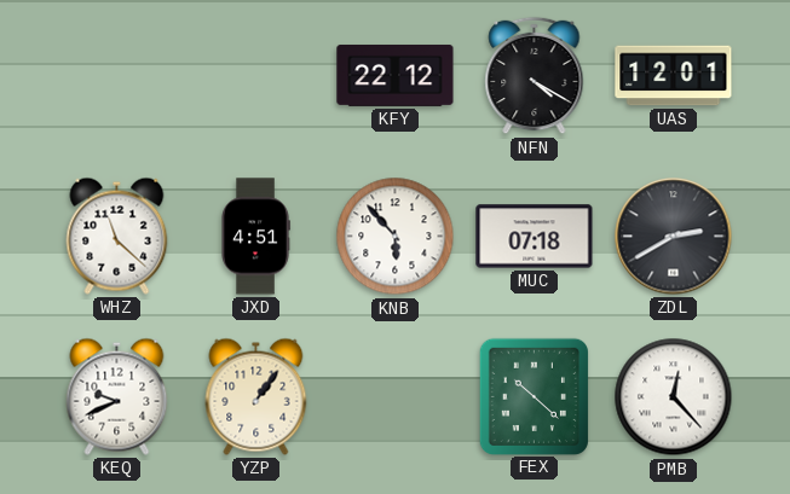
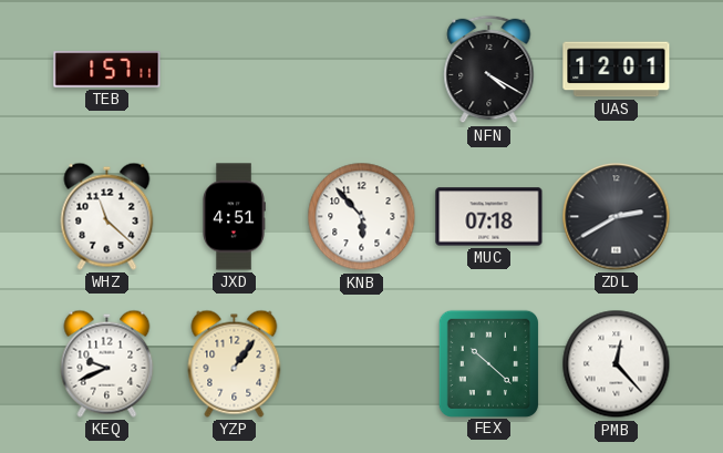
TEB: none -> 1:57 (107, 70)
KFY: 22:12 -> none (396, 75)
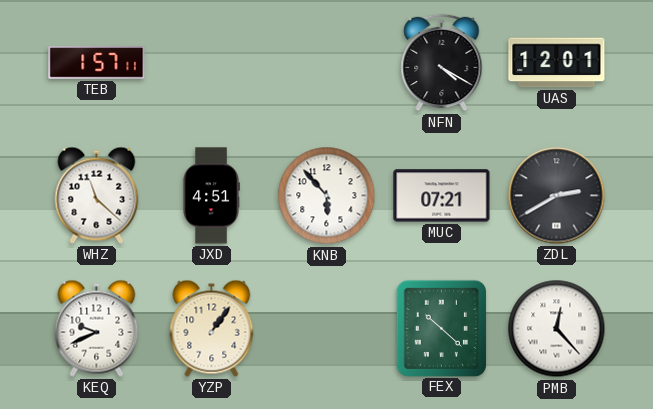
MUC: 07:18 -> 07:21 (442, 196)
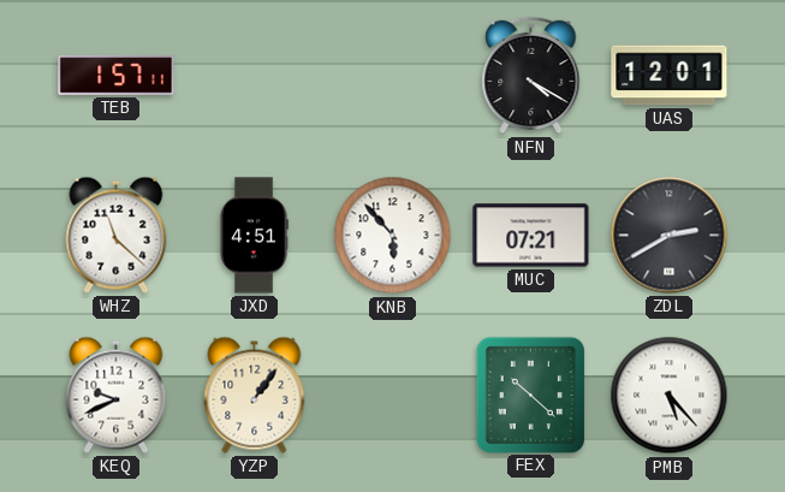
PMB: 12:23 -> 5:23 (670, 396)
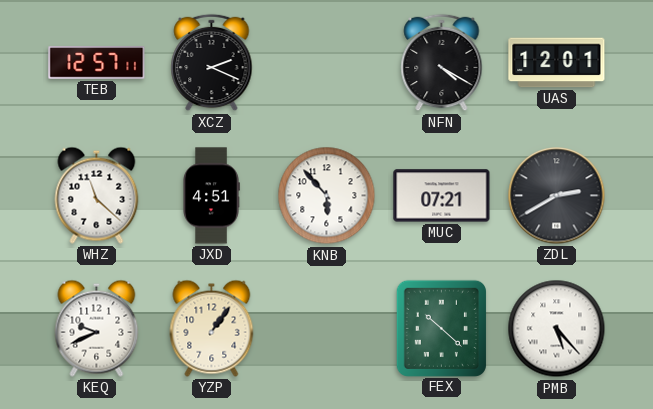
TEB: 1:57 -> 12:57 (97, 63)
XCZ: none -> 2:19 (212, 63)
